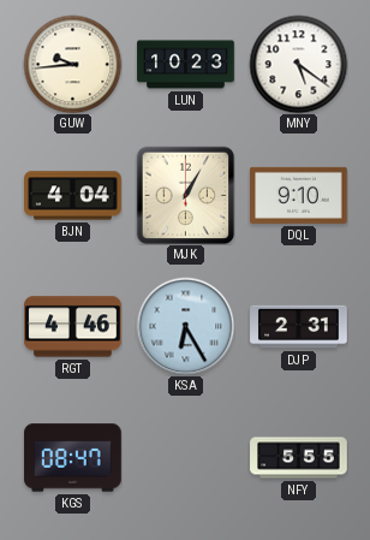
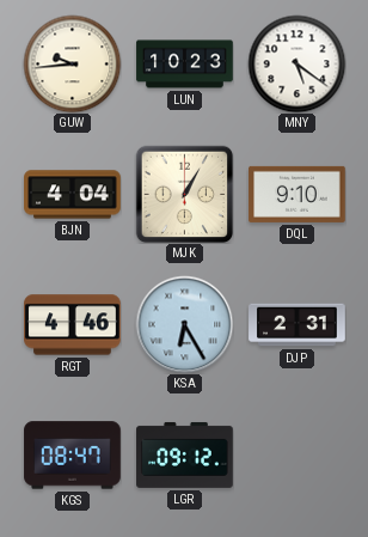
LGR: none -> 09:12 (185, 454)
NFY: 5:55 -> none (299, 458)
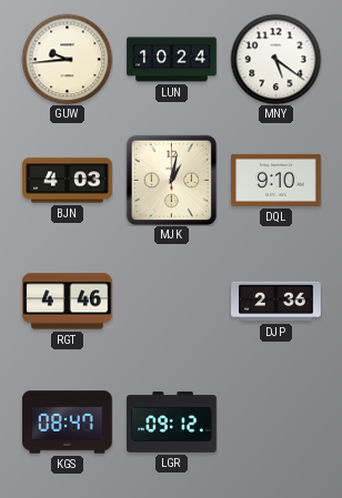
LUN: 10:23 -> 10:24 (172, 60)
BJN: 4:04 -> 4:03 (68, 181)
MJK: 1:05 -> 1:02 (171, 180)
KSA: 6:25 -> none (184, 324)
DJP: 2:31 -> 2:36 (276, 302)
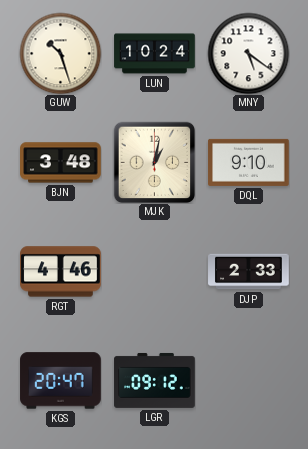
GUW: 9:44 -> 10:27 (60, 53)
BJN: 4:03 -> 3:48 (61, 163)
DJP: 2:36 -> 2:33 (249, 272)
KGS: 08:47 -> 20:47 (61, 381)
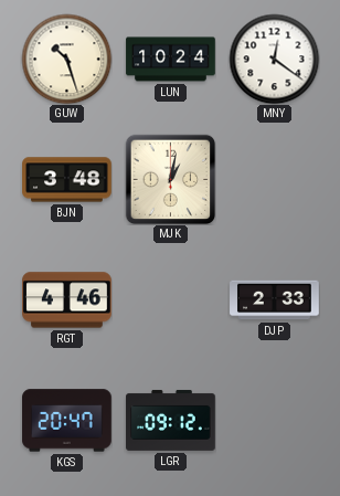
MNY: 5:21 -> 12:21 (274, 59)
DQL: 9:10 -> none (249, 162)
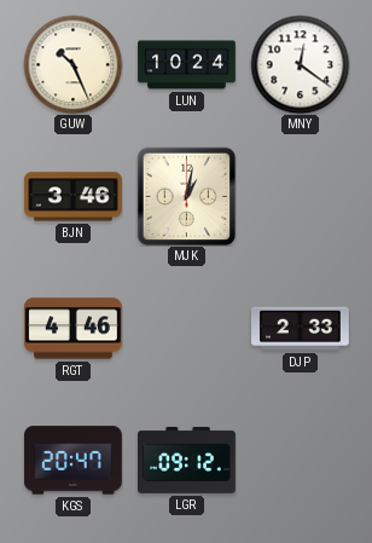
GUW: 10:27 -> 10:26 (72, 64)
BJN: 3:48 -> 3:46 (74, 197)
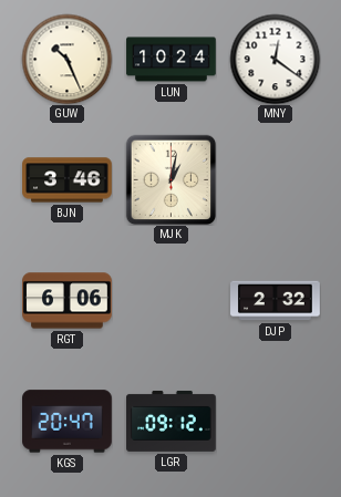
RGT: 4:46 -> 6:06 (68, 301)
DJP: 2:33 -> 2:32 (276, 301)
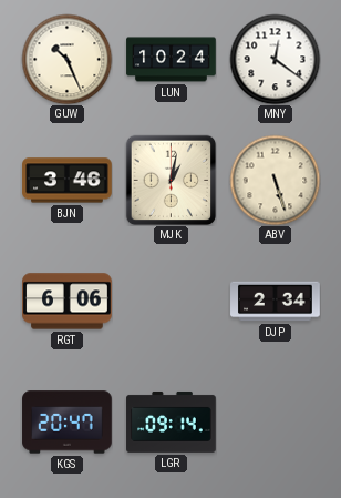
ABV: none -> 5:27 (275, 180)
DJP: 2:32 -> 2:34 (276, 302)
LGR: 09:12 -> 09:14 (172, 421)
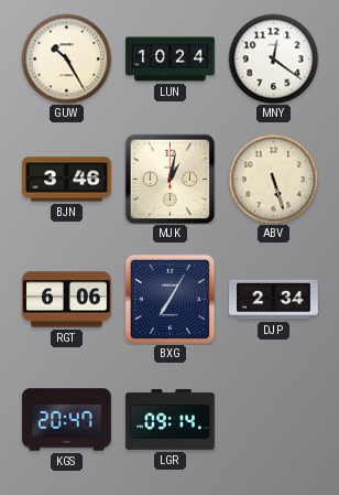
GUW: 10:26 -> 10:25 (66, 58)
BXG: none -> 7:05 (169, 299)
